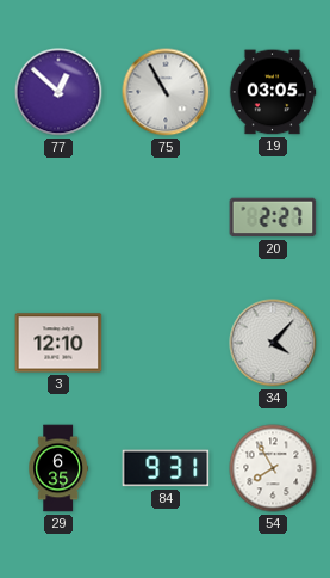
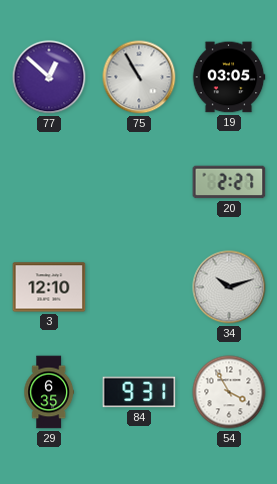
34: 4:07 -> 10:12 (229, 287)
54: 7:55 -> 3:55 (229, 392)
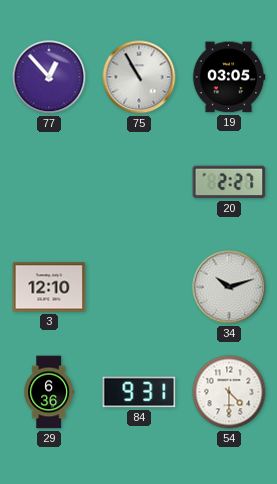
77: 12:52 -> 12:53 (49, 77)
29: 6:35 -> 6:36 (48, 392)
54: 3:55 -> 4:30 (229, 392)
